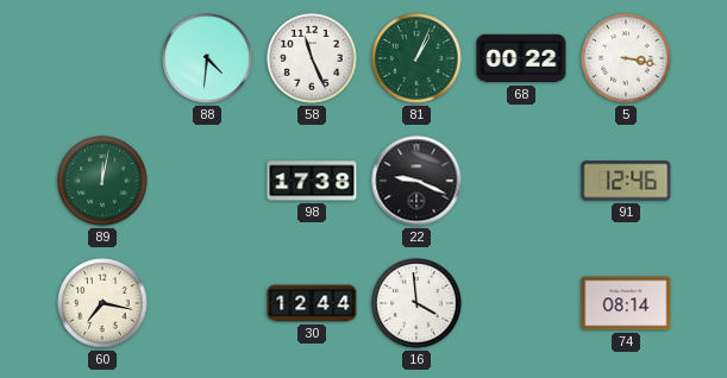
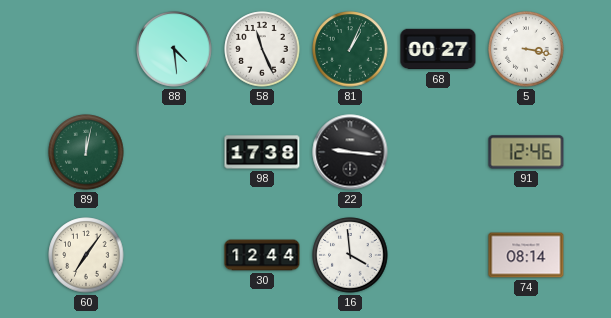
88: 4:31 -> 4:29 (174, 49)
68: 00:22 -> 00:27 (438, 49)
22: 9:19 -> 9:16 (350, 152)
60: 7:17 -> 7:06 (86, 255)
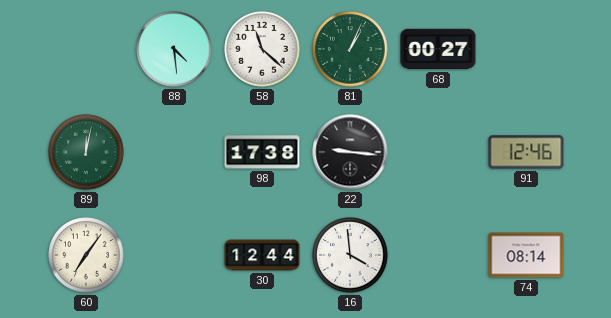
58: 11:26 -> 11:22 (262, 49)
5: 3:17 -> none (526, 49)
